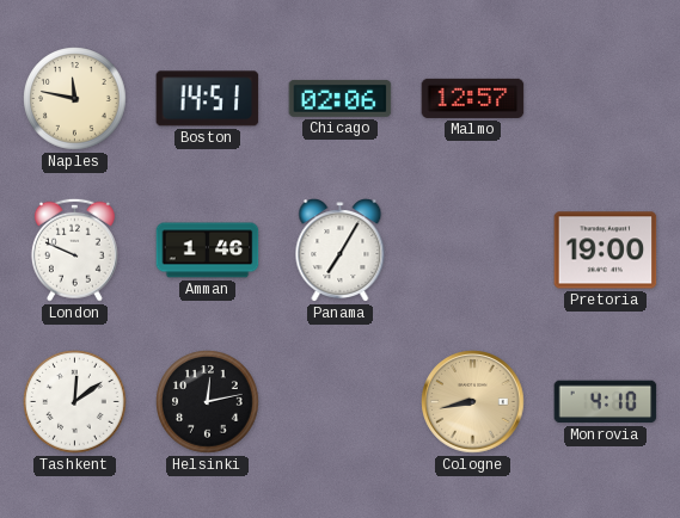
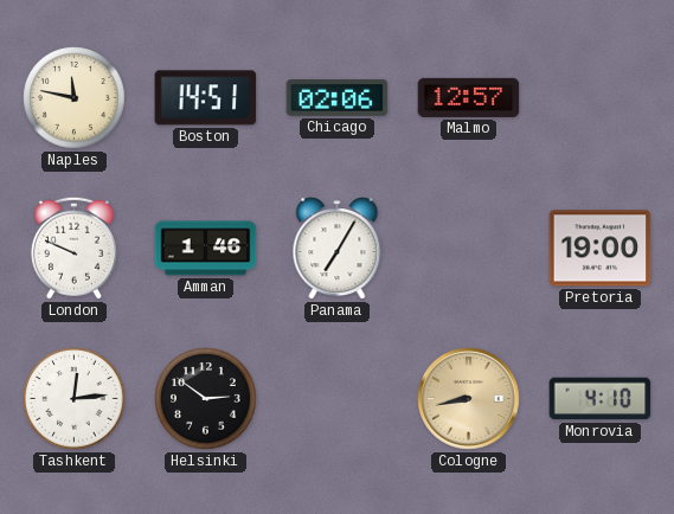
Tashkent: 12:09 -> 12:14 (75, 399)
Helsinki: 12:13 -> 2:51 (206, 399)
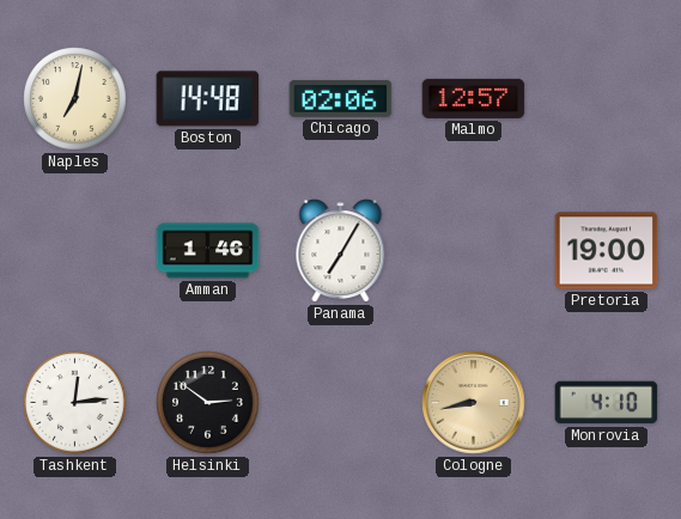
Naples: 11:47 -> 7:02 (75, 99)
Boston: 14:51 -> 14:48 (208, 99)
London: 9:49 -> none (73, 248)
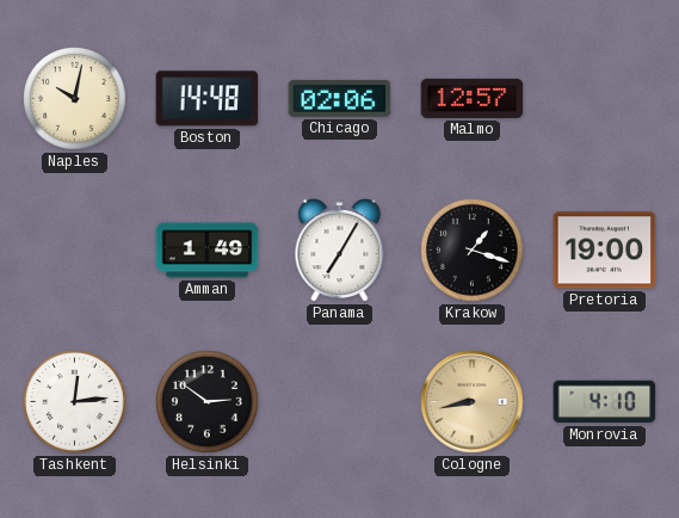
Naples: 7:02 -> 10:02 (75, 99)
Amman: 1:46 -> 1:49 (208, 251)
Krakow: none -> 1:18 (473, 251)
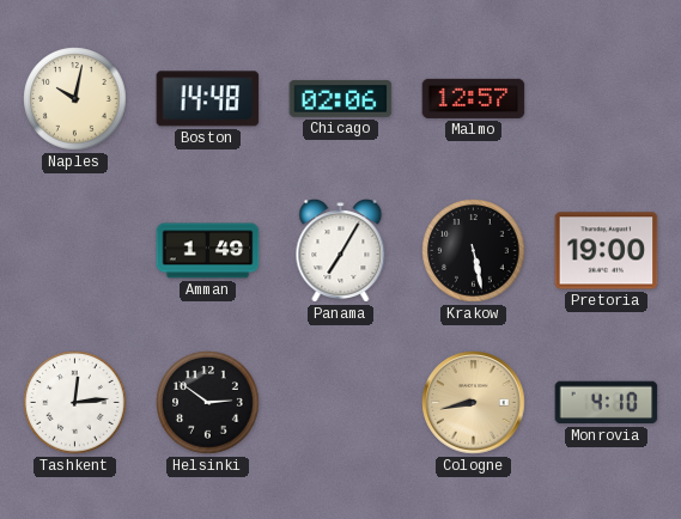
Krakow: 1:18 -> 5:28 (474, 251)
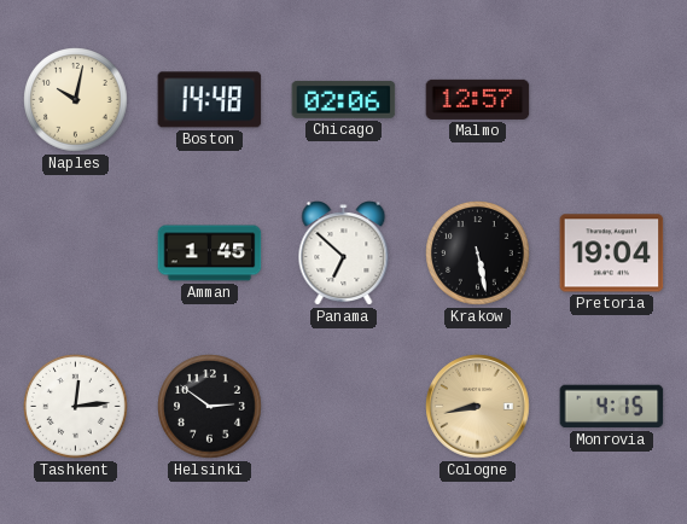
Amman: 1:49 -> 1:45 (210, 254)
Panama: 7:05 -> 6:52 (344, 254)
Pretoria: 19:00 -> 19:04 (612, 254)
Monrovia: 4:10 -> 4:15 (612, 407)
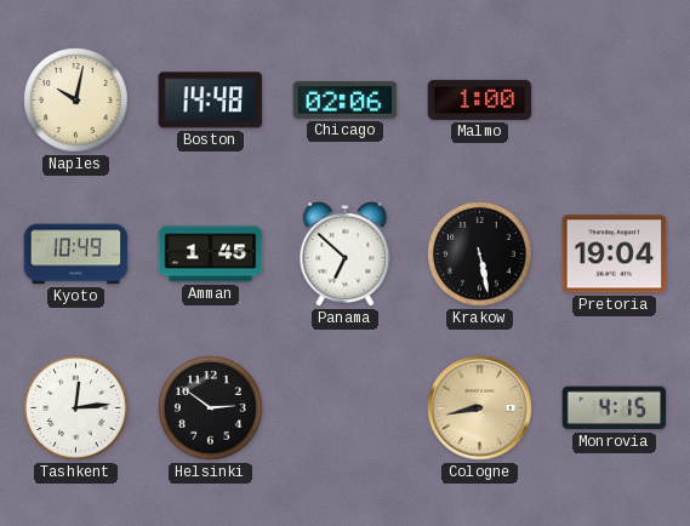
Malmo: 12:57 -> 1:00 (480, 99)
Kyoto: none -> 10:49 (76, 255)
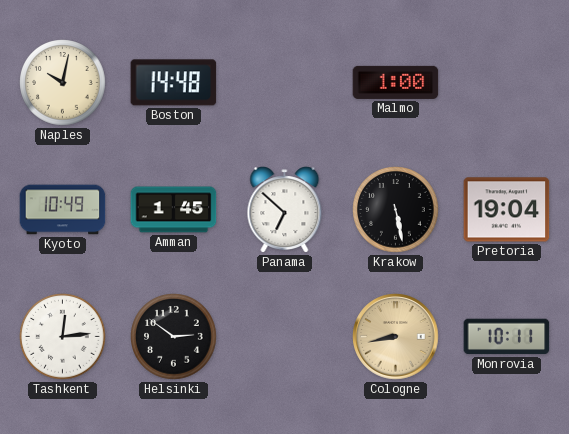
Chicago: 02:06 -> none (346, 101)
Monrovia: 4:15 -> 10:11 (507, 337)
